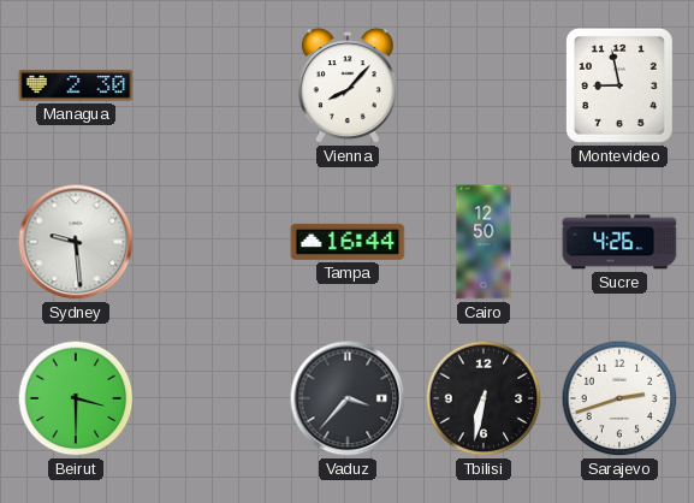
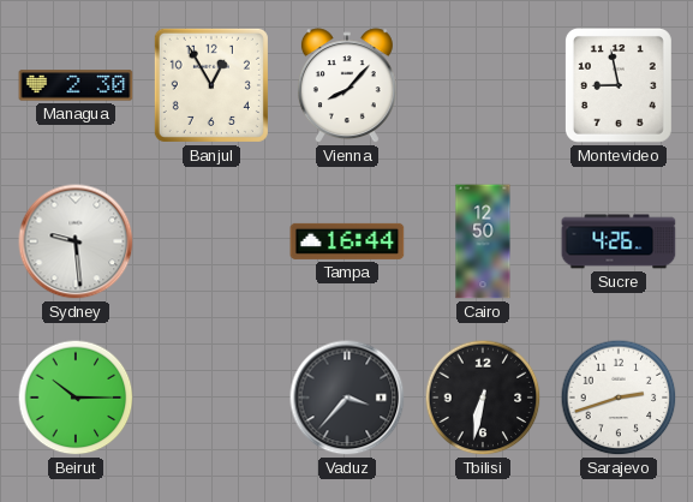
Banjul: none -> 12:55 (211, 85)
Beirut: 3:30 -> 10:15 (76, 398)
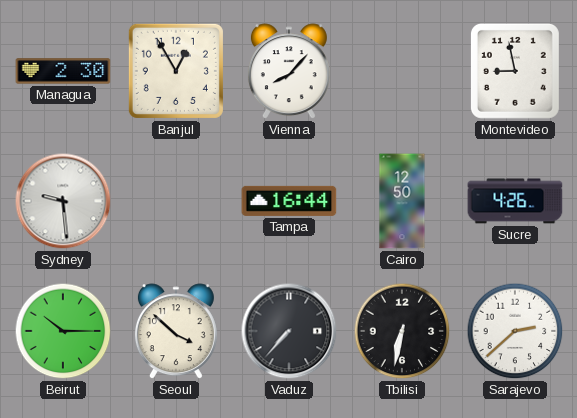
Seoul: none -> 3:52 (176, 332)
Vaduz: 3:37 -> 7:37 (289, 331)
Sarajevo: 2:42 -> 2:38 (515, 331)
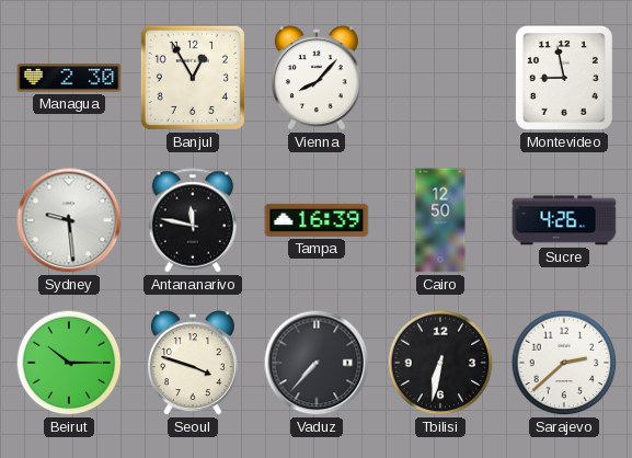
Antananarivo: none -> 11:47 (193, 220)
Tampa: 16:44 -> 16:39 (317, 220)
Seoul: 3:52 -> 3:48 (193, 364)
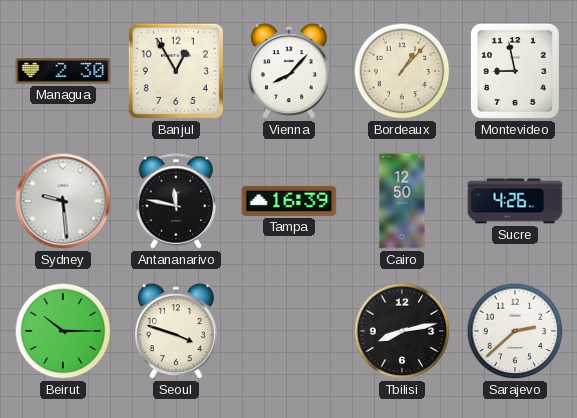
Bordeaux: none -> 1:07 (402, 71)
Vaduz: 7:37 -> none (317, 363)
Tbilisi: 6:32 -> 8:13 (402, 331)
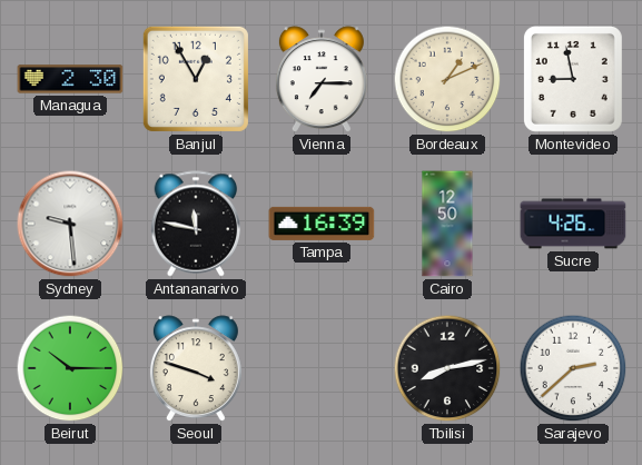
Vienna: 8:07 -> 7:15 (322, 80)
Bordeaux: 1:07 -> 1:11 (447, 79)
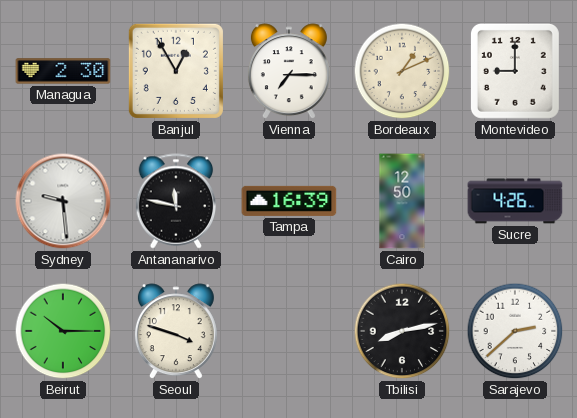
Montevideo: 8:58 -> 9:00 (515, 71)
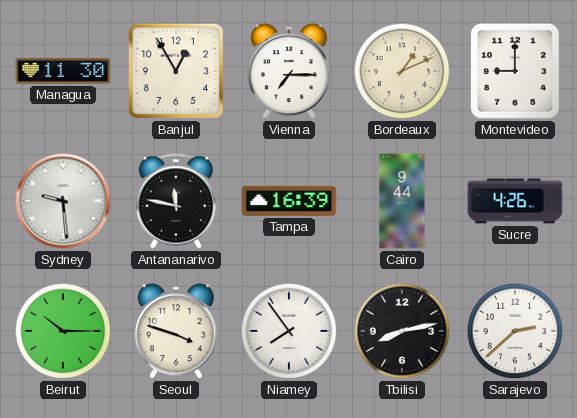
Managua: 2:30 -> 11:30 (63, 71)
Cairo: 12:50 -> 9:44 (402, 201)
Niamey: none -> 7:54 (289, 331)
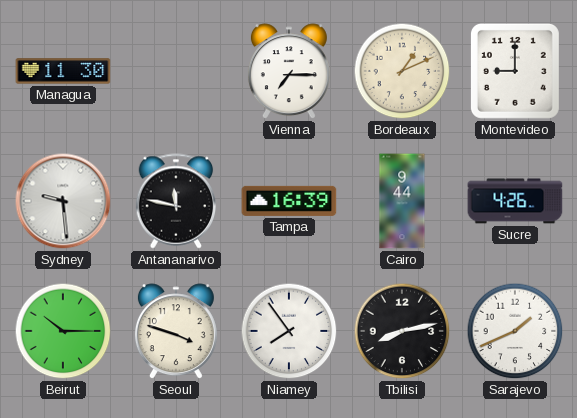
Banjul: 12:55 -> none (176, 71)
Sarajevo: 2:38 -> 1:41 (515, 331)
